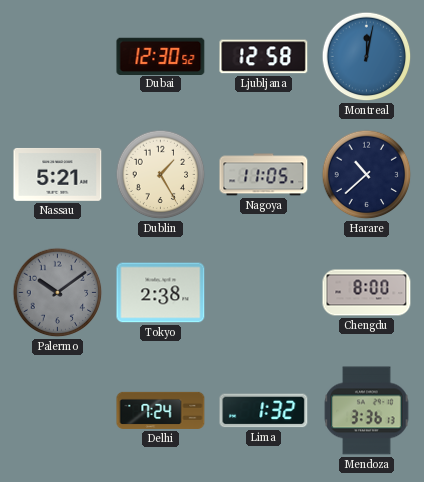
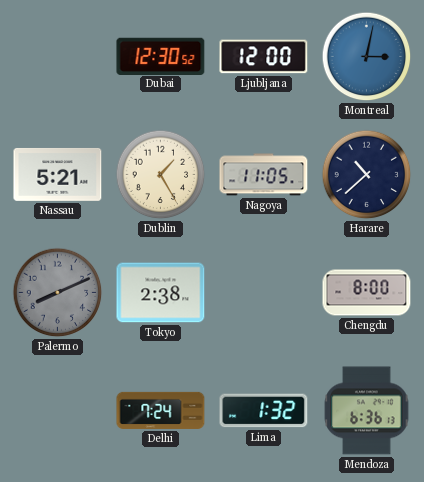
Ljubljana: 12:58 -> 12:00 (264, 57)
Montreal: 12:02 -> 3:02 (367, 57)
Palermo: 10:09 -> 8:11 (58, 293)
Mendoza: 3:36 -> 6:36 (367, 411)
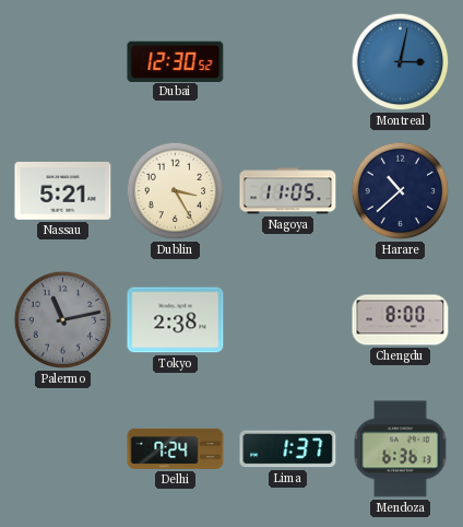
Ljubljana: 12:00 -> none (264, 57)
Dublin: 1:25 -> 3:25 (176, 191)
Palermo: 8:11 -> 11:13 (63, 320)
Lima: 1:32 -> 1:37 (288, 449)
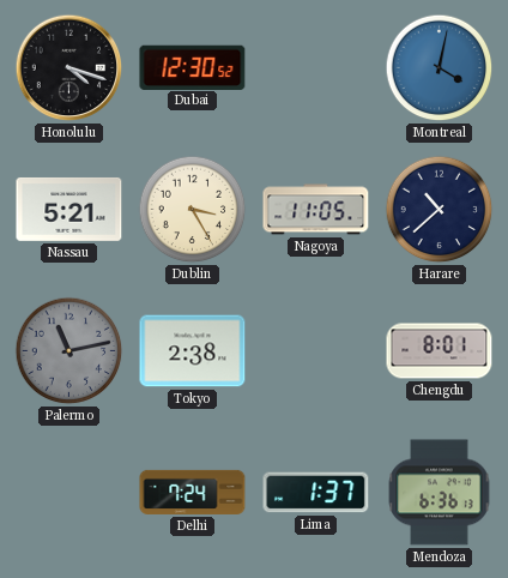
Honolulu: none -> 4:18 (69, 68)
Montreal: 3:02 -> 4:02 (440, 68)
Chengdu: 8:00 -> 8:01 (440, 351)
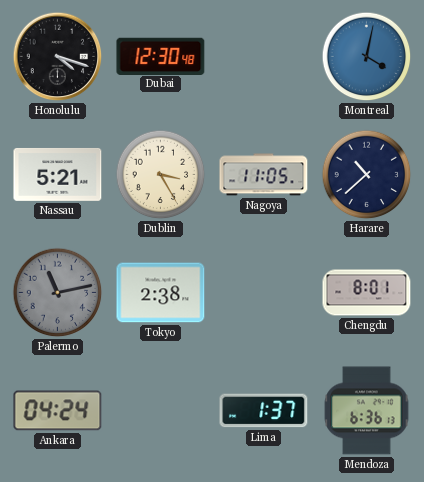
Dubai: 12:30:52 -> 12:30:48 (161, 56)
Ankara: none -> 04:24 (58, 411)
Delhi: 7:24 -> none (193, 492)
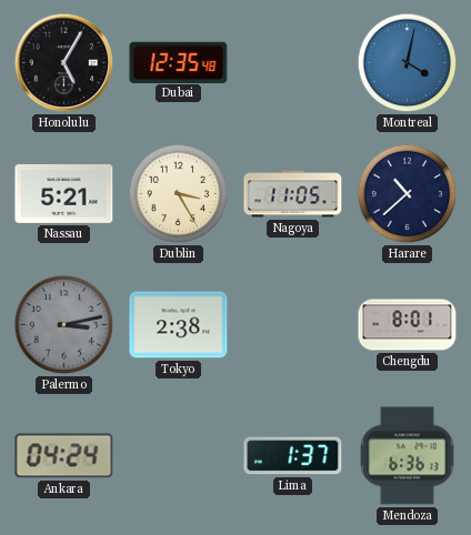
Honolulu: 4:18 -> 5:05 (64, 63)
Dubai: 12:30 -> 12:35 (179, 62)
Palermo: 11:13 -> 3:13 (64, 325)
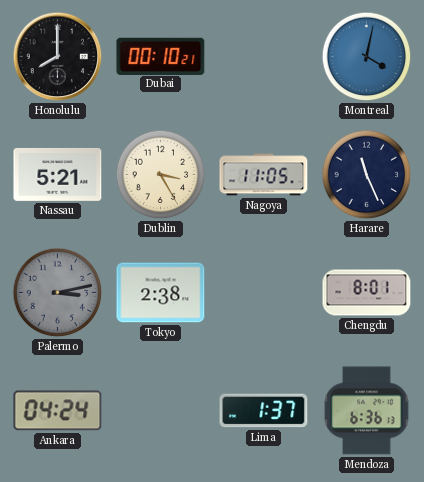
Honolulu: 5:05 -> 8:00 (58, 57)
Dubai: 12:35 -> 00:10 (161, 56)
Harare: 10:38 -> 11:26 (367, 175)
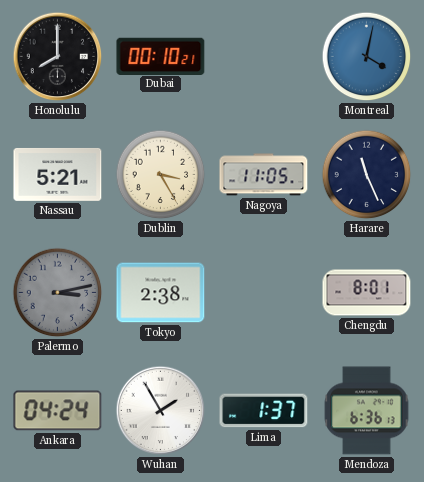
Wuhan: none -> 1:55 (161, 411)
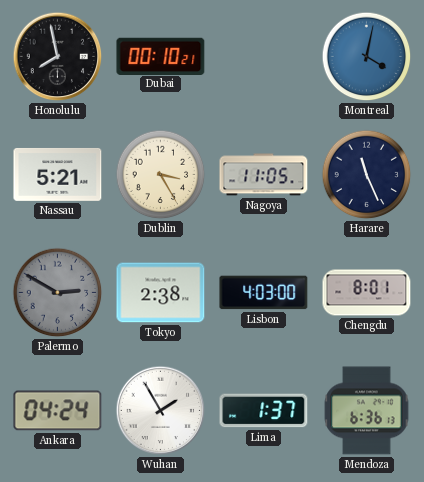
Honolulu: 8:00 -> 7:58 (58, 57)
Palermo: 3:13 -> 2:50 (58, 293)
Lisbon: none -> 4:03 (264, 293)
